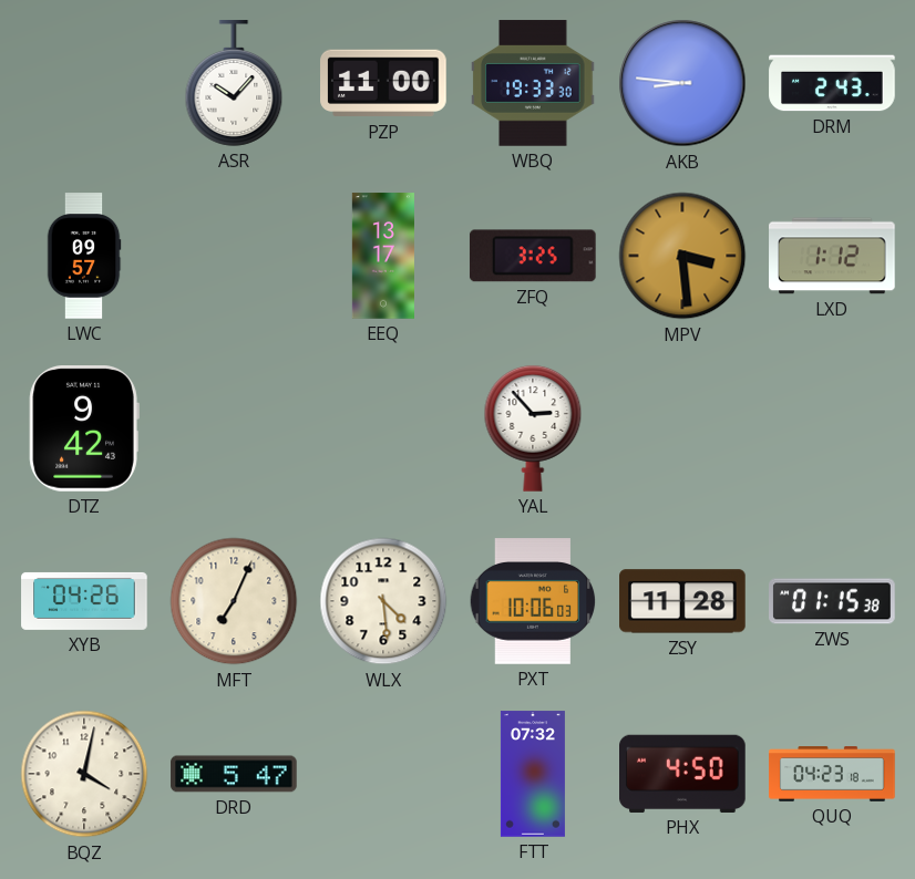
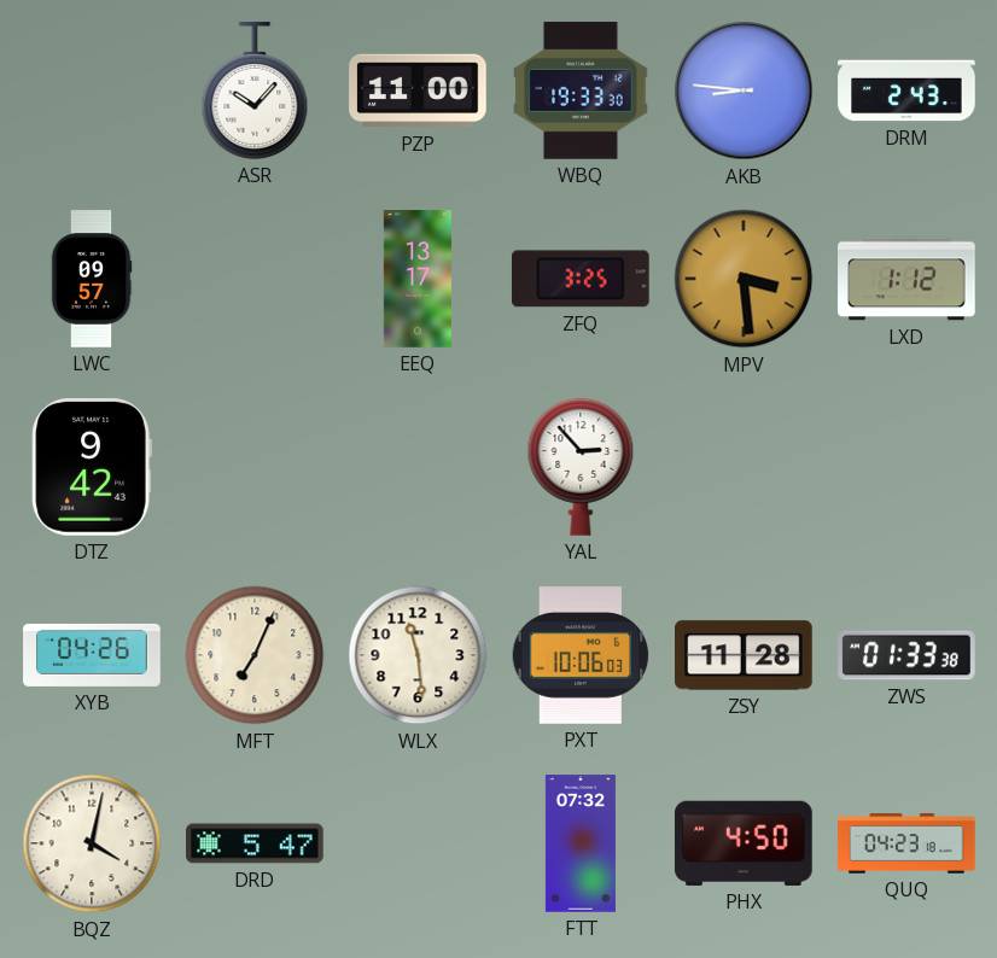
WLX: 4:29 -> 11:29 (418, 655)
ZWS: 01:15 -> 01:33 (906, 655)
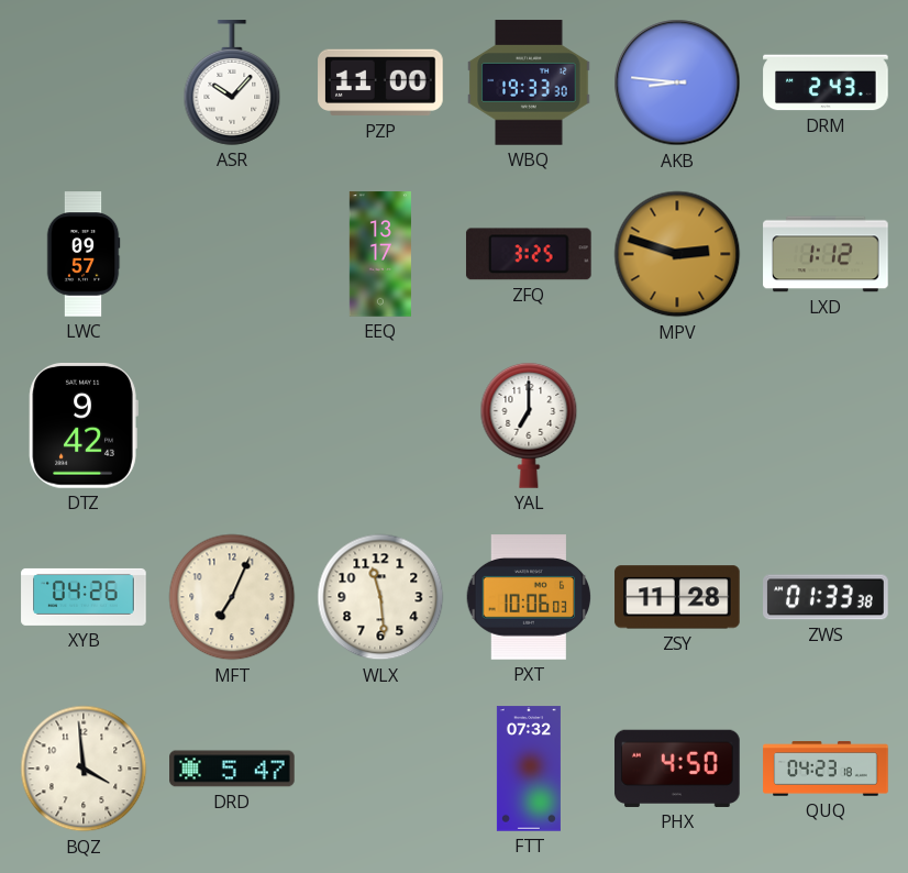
MPV: 3:29 -> 2:48 (677, 254)
YAL: 2:53 -> 7:00 (529, 426)
BQZ: 4:02 -> 3:59 (84, 769)
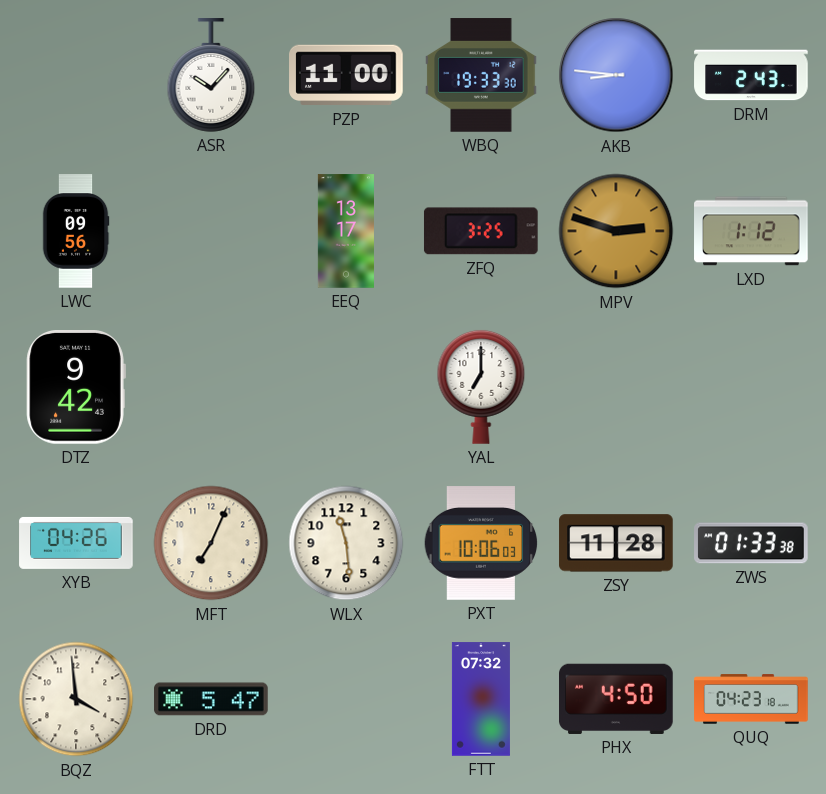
LWC: 09:57 -> 09:56 (76, 231)
